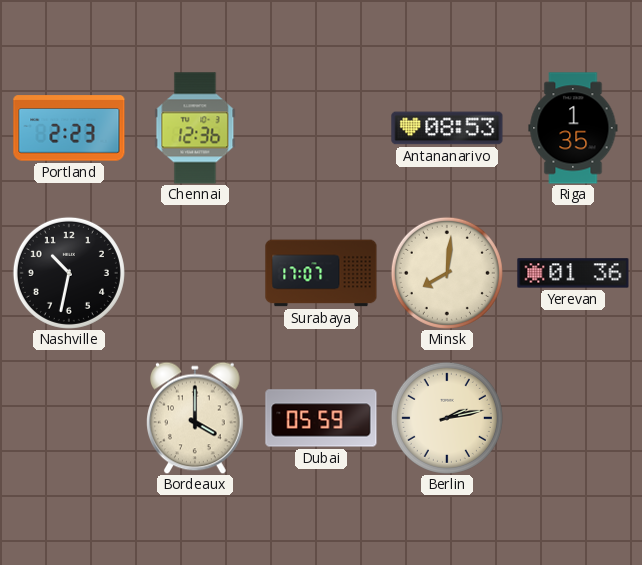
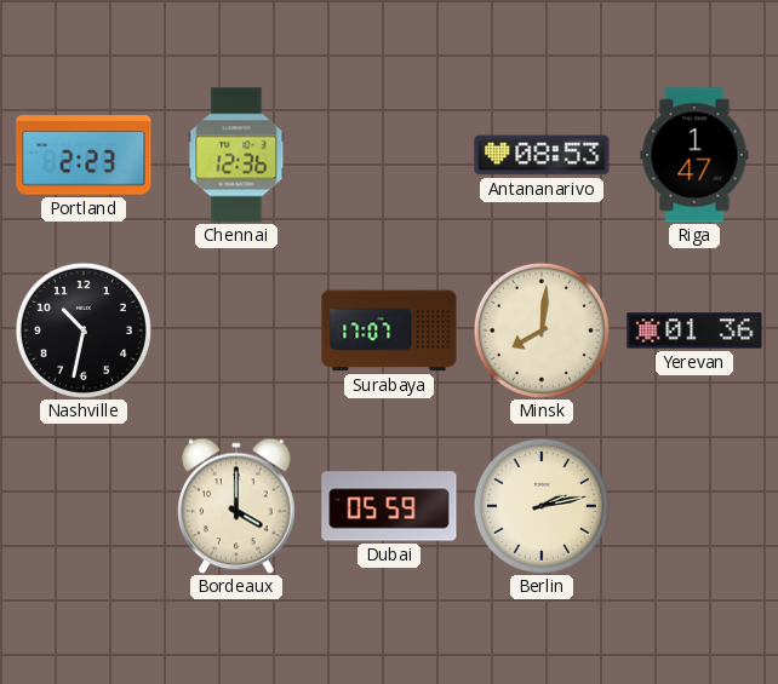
Riga: 1:35 -> 1:47 (694, 155)
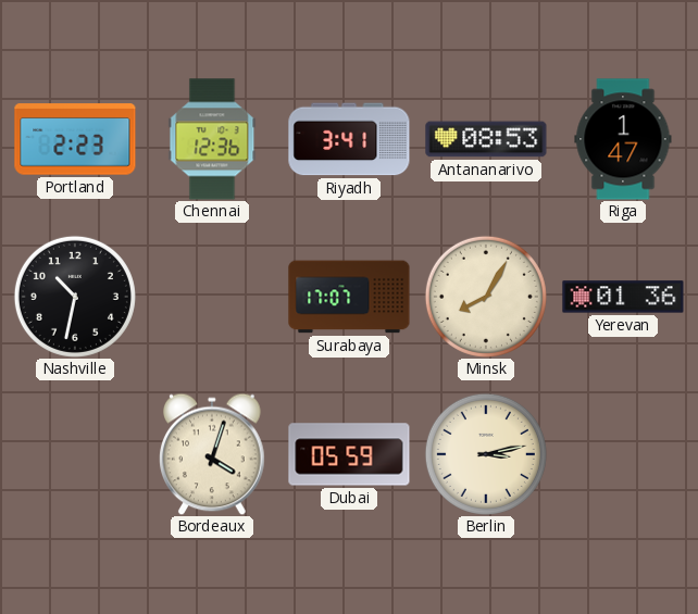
Riyadh: none -> 3:41 (349, 139)
Minsk: 8:01 -> 8:05 (486, 297)
Bordeaux: 4:00 -> 4:03 (213, 454)
Berlin: 2:13 -> 3:13 (486, 454)
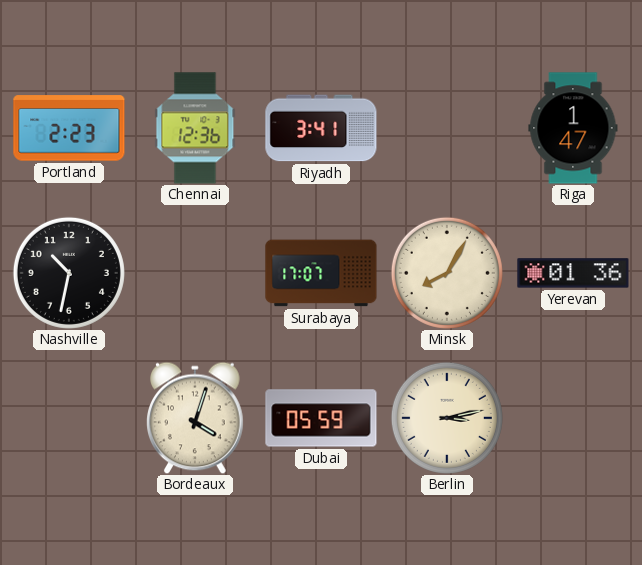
Antananarivo: 08:53 -> none (486, 139)
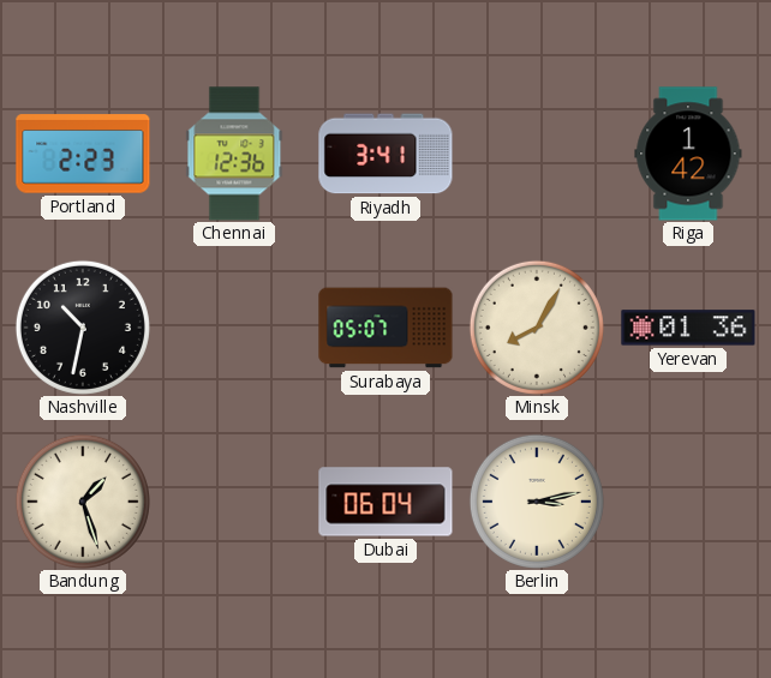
Riga: 1:47 -> 1:42 (688, 154)
Surabaya: 17:07 -> 05:07 (385, 328)
Bandung: none -> 1:27 (83, 502)
Bordeaux: 4:03 -> none (196, 418)
Dubai: 05:59 -> 06:04 (385, 502)
